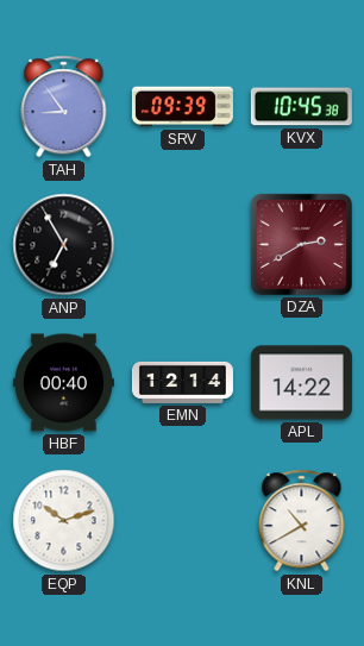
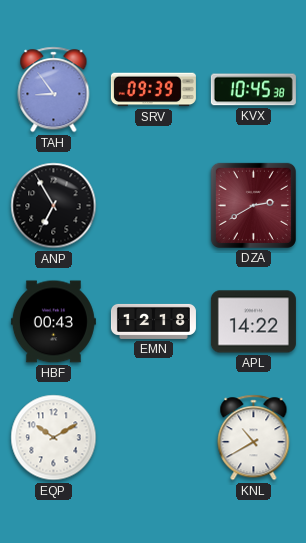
HBF: 00:40 -> 00:43 (53, 322)
EMN: 12:14 -> 12:18 (153, 321)
EQP: 10:12 -> 10:10 (54, 438)
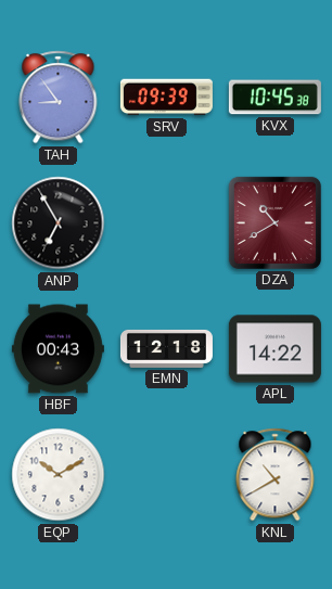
DZA: 2:40 -> 10:40 (274, 222)
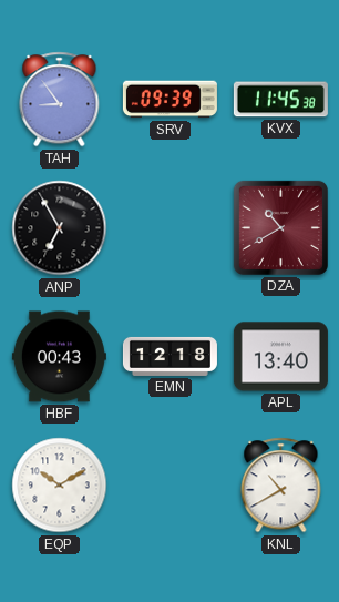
KVX: 10:45 -> 11:45 (280, 100)
APL: 14:22 -> 13:40 (280, 357)
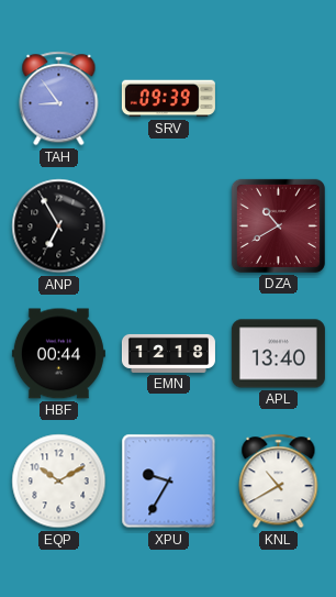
KVX: 11:45 -> none (280, 100)
HBF: 00:43 -> 00:44 (58, 354)
XPU: none -> 9:35 (169, 482)
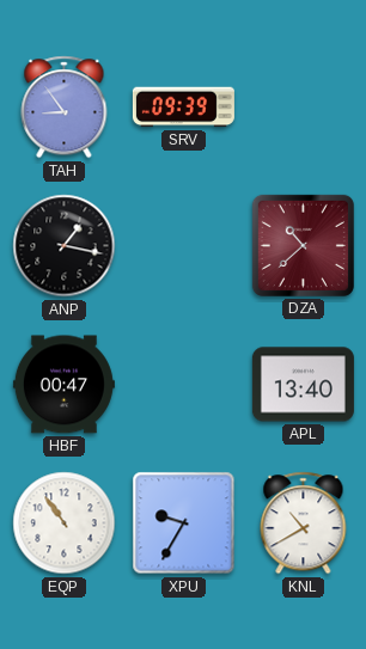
ANP: 6:55 -> 1:17 (65, 246)
DZA: 10:40 -> 10:38 (303, 245)
HBF: 00:44 -> 00:47 (63, 385)
EMN: 12:18 -> none (168, 353)
EQP: 10:10 -> 10:54 (65, 524)
